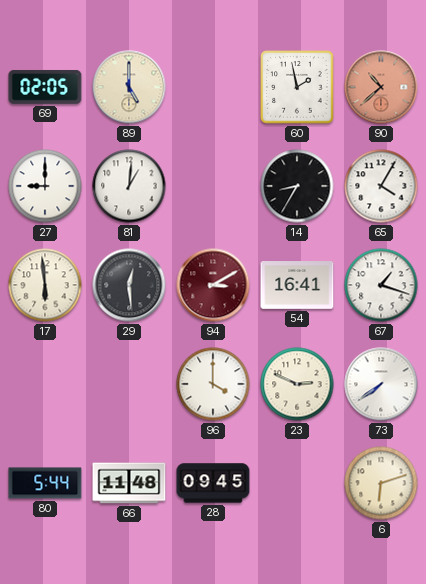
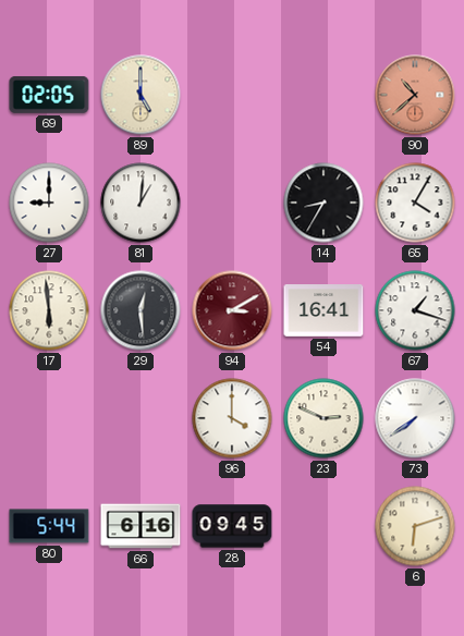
60: 1:58 -> none (297, 87)
66: 11:48 -> 6:16 (141, 526)
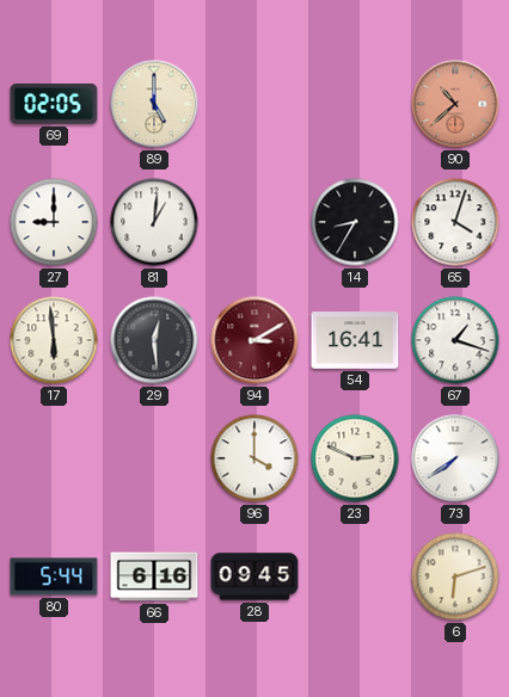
65: 4:05 -> 4:03 (455, 222)
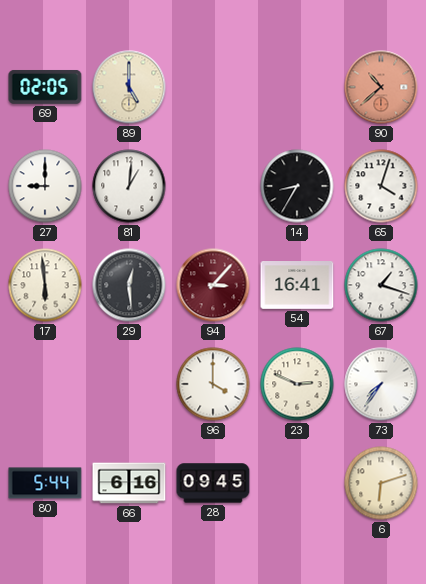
94: 3:10 -> 3:07 (213, 285)
73: 7:39 -> 7:36 (381, 384)
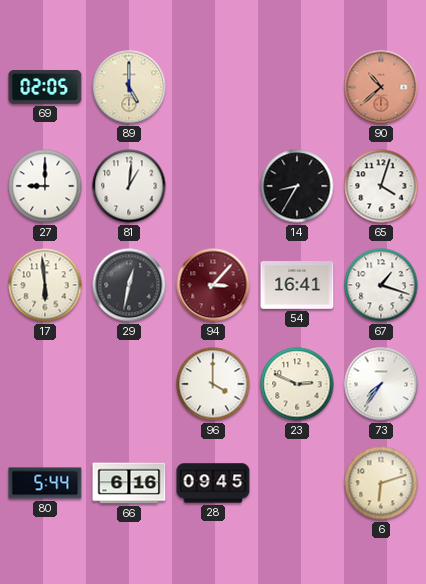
29: 12:29 -> 12:32 (129, 285)
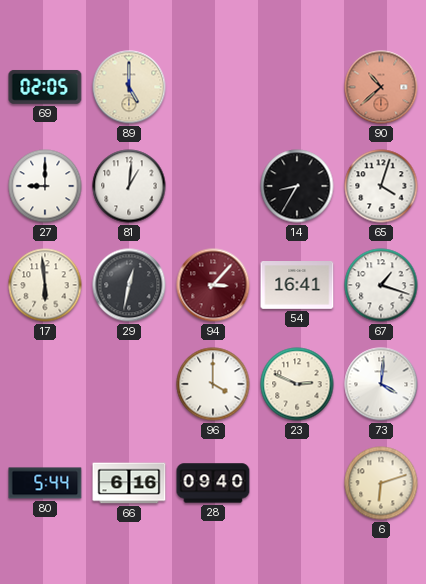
73: 7:36 -> 4:01 (381, 384)
28: 09:45 -> 09:40 (213, 483)
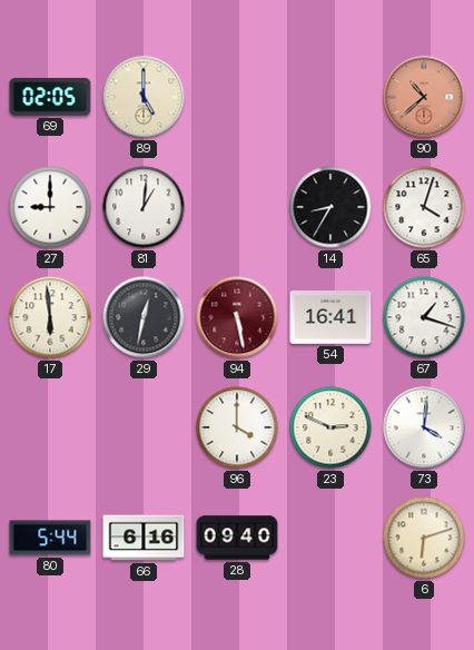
94: 3:07 -> 5:28 (237, 317)
